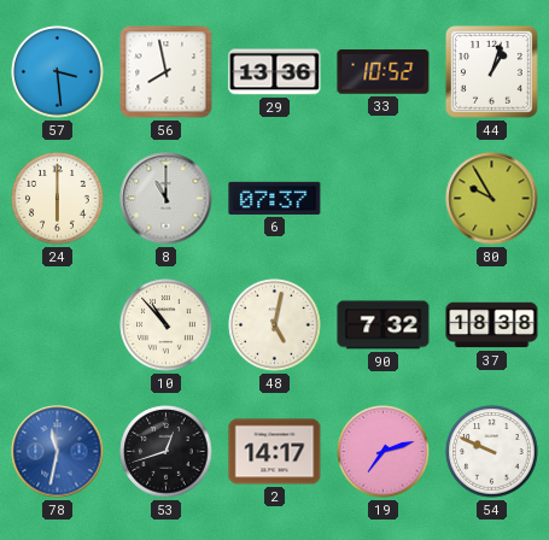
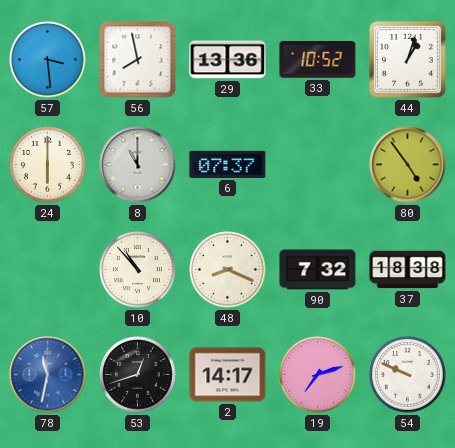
80: 9:55 -> 4:54 (408, 165)
48: 5:02 -> 8:19 (228, 270)
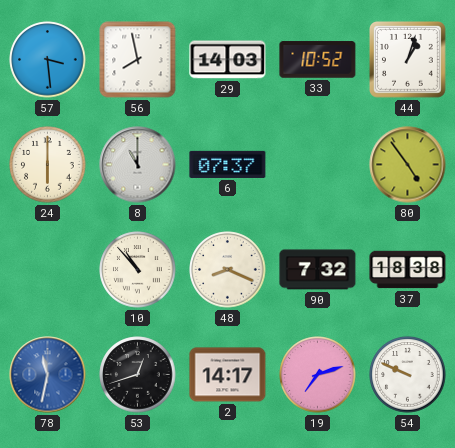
29: 13:36 -> 14:03 (228, 60)
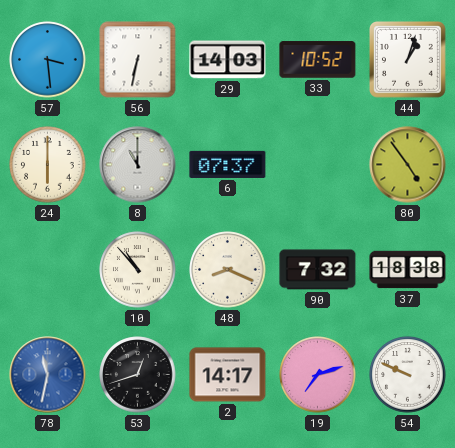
56: 7:58 -> 6:32 (138, 60)
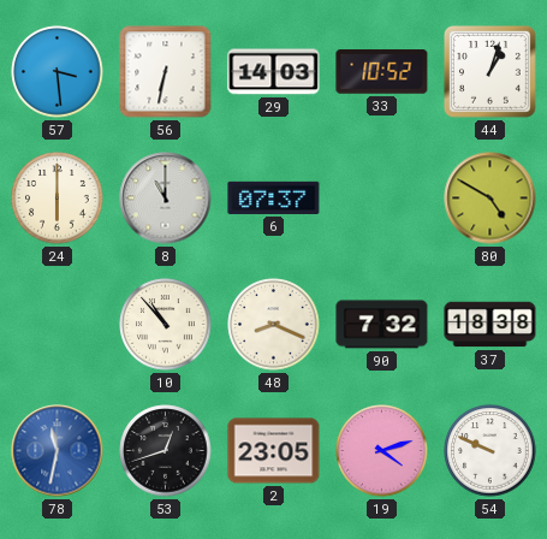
80: 4:54 -> 4:50 (490, 199)
2: 14:17 -> 23:05 (274, 451)
19: 7:12 -> 4:12 (382, 451)
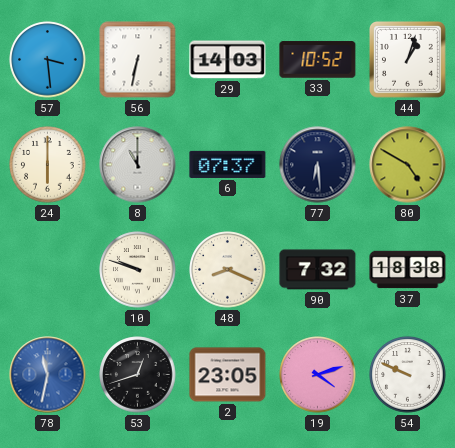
77: none -> 6:29 (318, 165)
10: 10:53 -> 9:48 (138, 270)
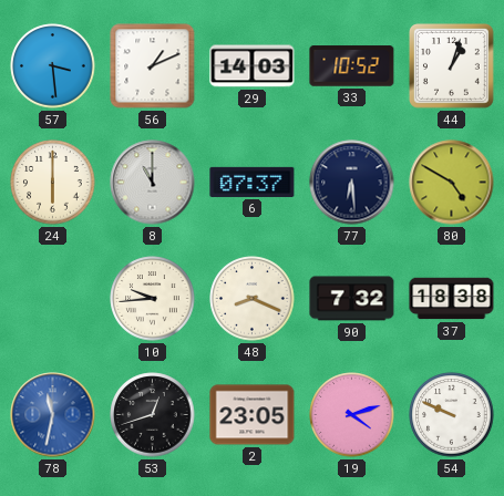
56: 6:32 -> 1:11 (153, 66)
10: 9:48 -> 9:44 (153, 299)
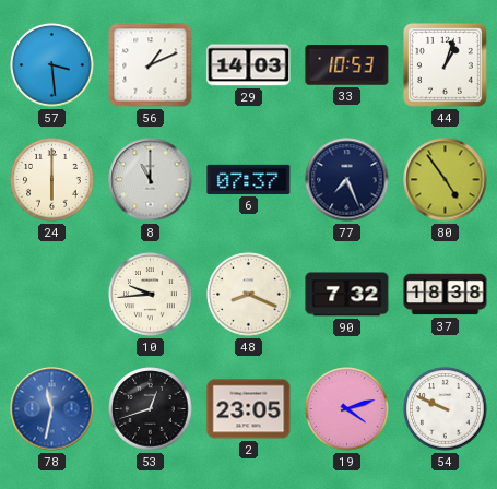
33: 10:52 -> 10:53 (347, 65)
77: 6:29 -> 7:26 (347, 180)
80: 4:50 -> 4:54 (446, 180)
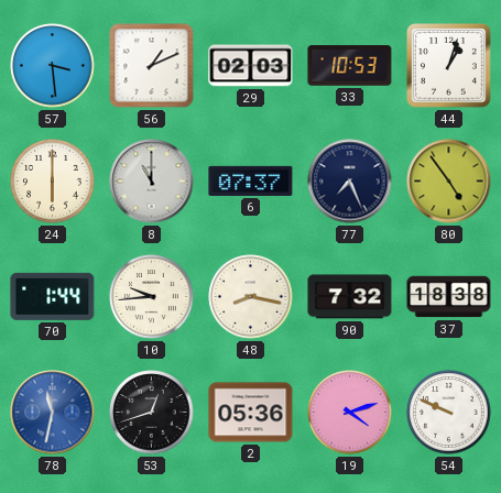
29: 14:03 -> 02:03 (251, 66)
70: none -> 1:44 (53, 296)
48: 8:19 -> 8:17 (251, 297)
2: 23:05 -> 05:36 (251, 413)
